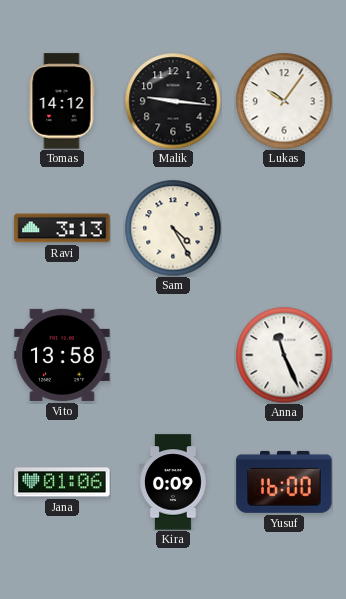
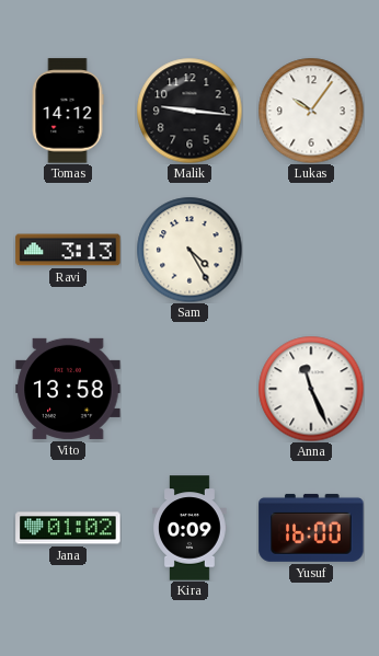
Jana: 01:06 -> 01:02 (68, 528)
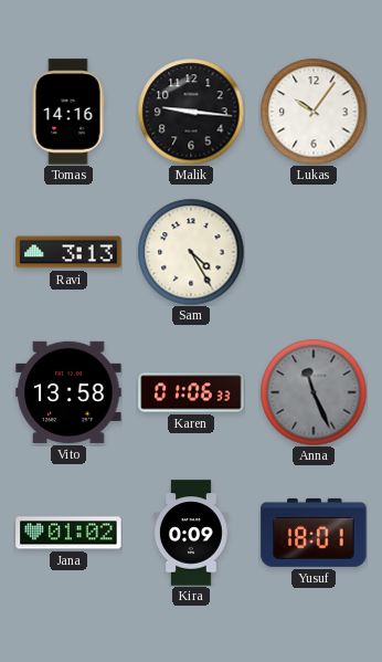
Tomas: 14:12 -> 14:16 (68, 112)
Karen: none -> 01:06 (191, 392)
Anna dial: white -> grey (314, 392)
Yusuf: 16:00 -> 18:01 (314, 533)
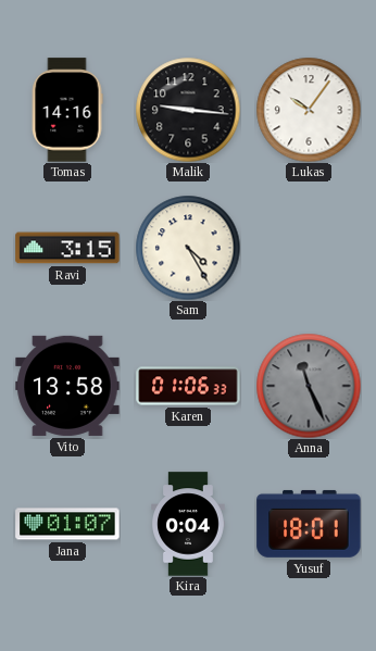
Ravi: 3:13 -> 3:15 (67, 248)
Jana: 01:02 -> 01:07 (67, 524)
Kira: 0:09 -> 0:04 (188, 524)
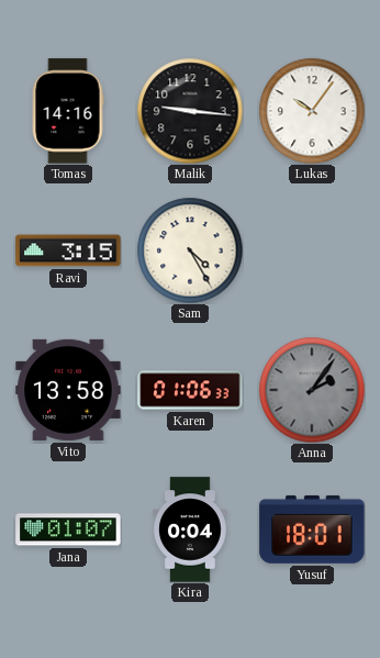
Anna: 11:26 -> 2:06 (312, 390)
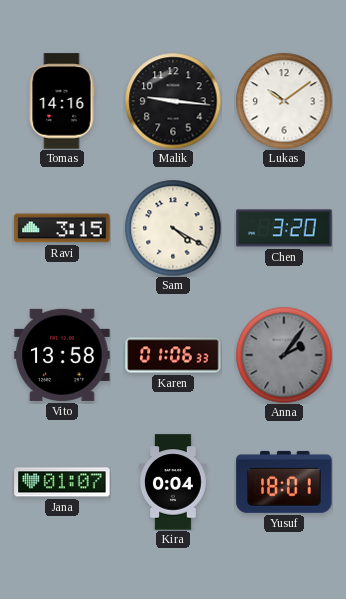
Lukas: 10:06 -> 10:09 (284, 101)
Sam: 4:25 -> 4:20 (173, 228)
Chen: none -> 3:20 (284, 228)
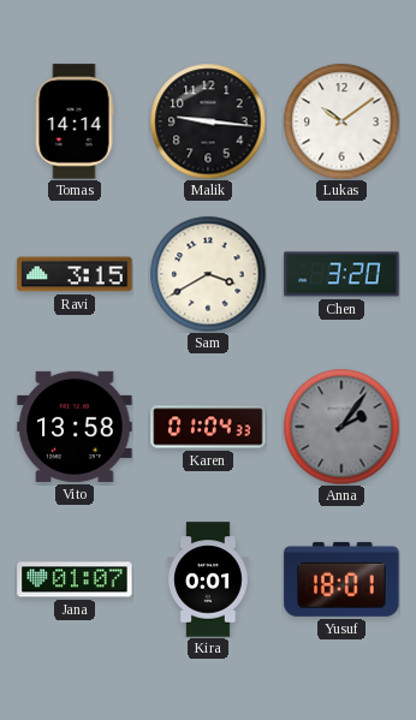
Tomas: 14:16 -> 14:14 (75, 121)
Sam: 4:20 -> 3:40 (208, 274)
Karen: 01:06 -> 01:04 (208, 427)
Kira: 0:04 -> 0:01 (208, 579)
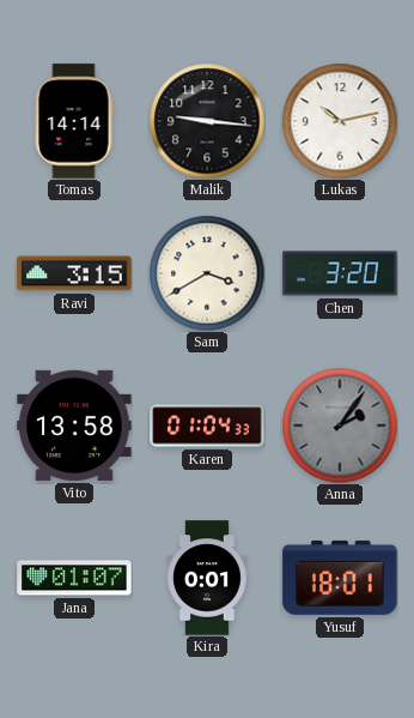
Lukas: 10:09 -> 10:13 (340, 121)
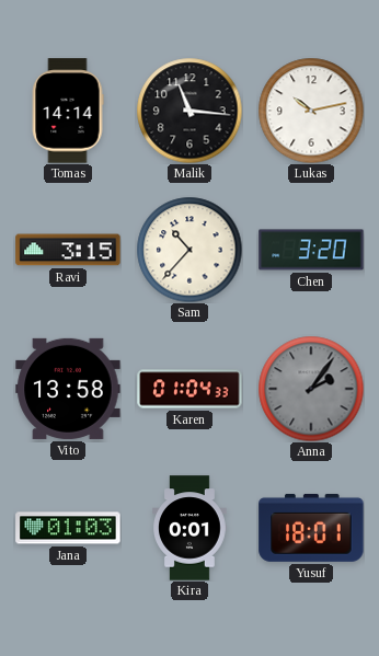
Malik: 9:16 -> 11:16 (190, 111)
Sam: 3:40 -> 10:37 (190, 250)
Jana: 01:07 -> 01:03 (68, 528)
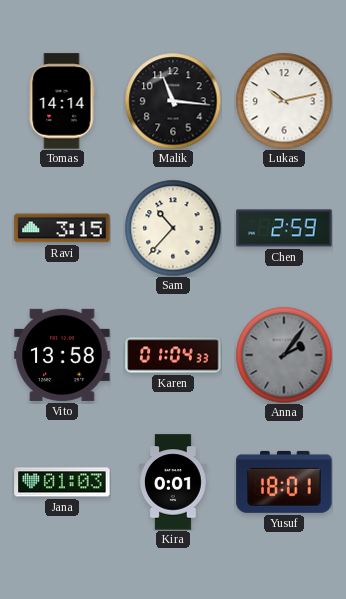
Chen: 3:20 -> 2:59 (284, 228)
